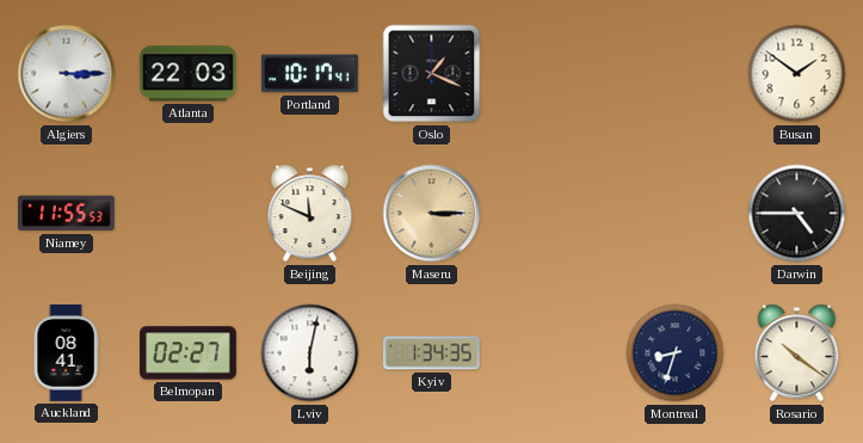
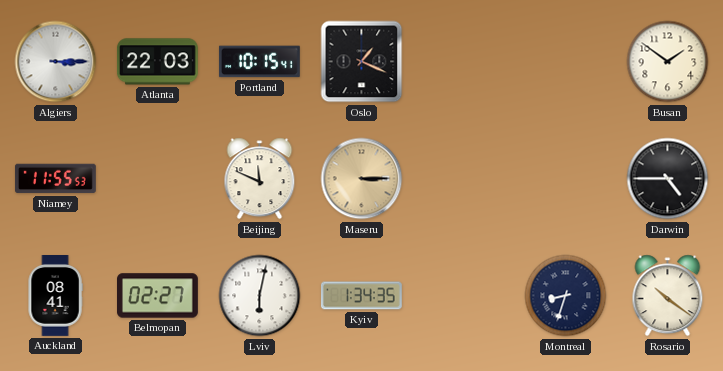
Portland: 10:17 -> 10:15 (259, 62)
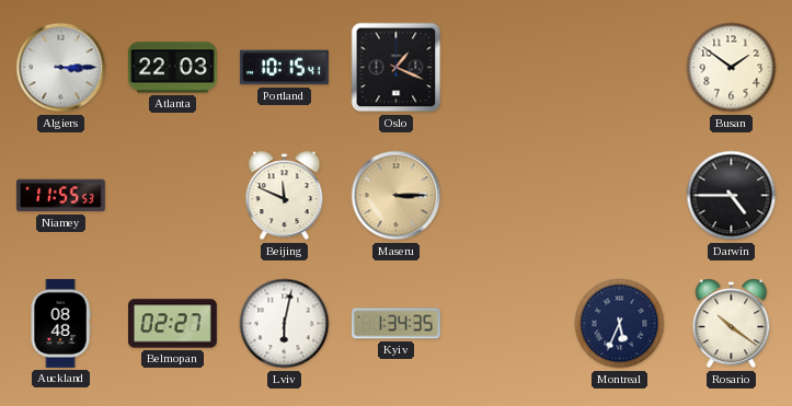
Auckland: 08:41 -> 08:48 (60, 324)
Montreal: 8:33 -> 5:34 (620, 324)
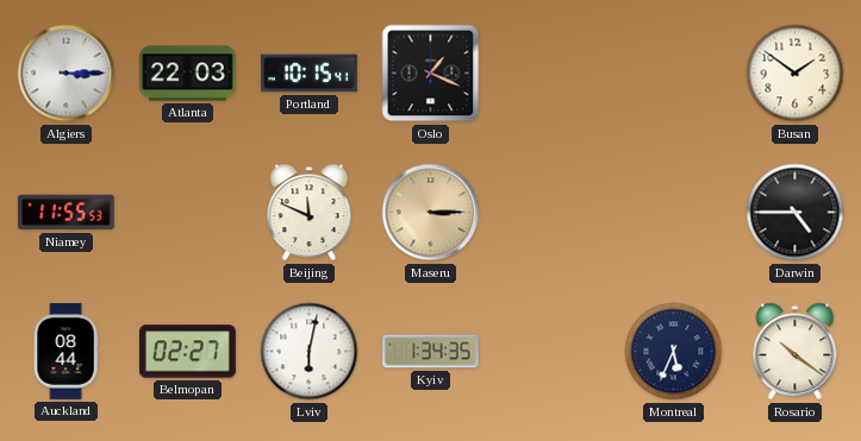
Auckland: 08:48 -> 08:44 (65, 352)
